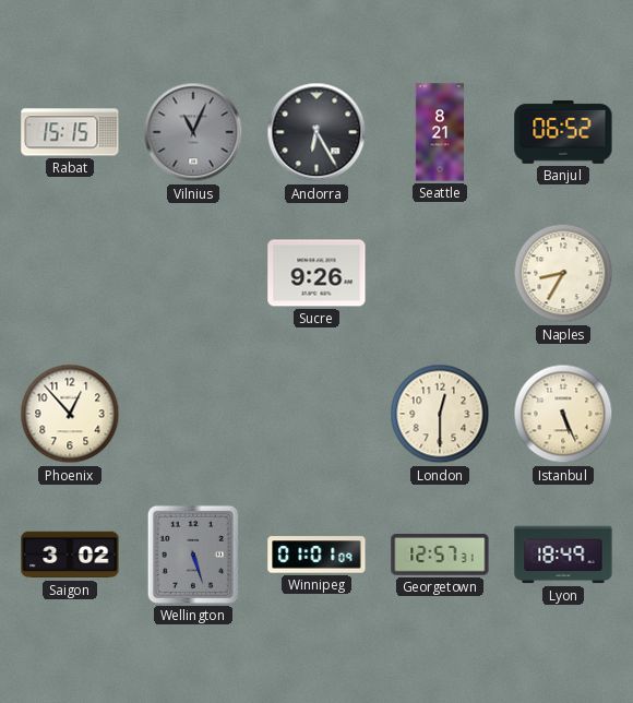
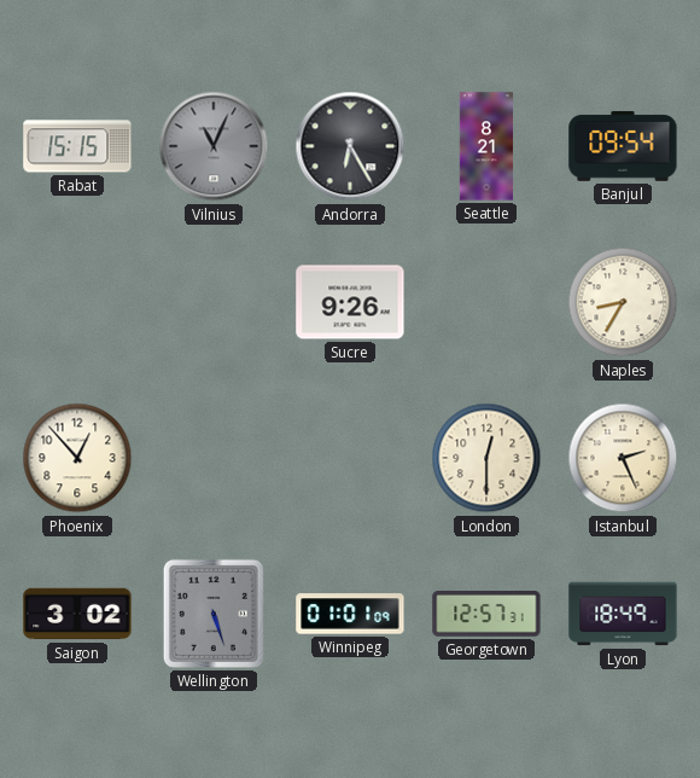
Banjul: 06:52 -> 09:54 (623, 146)
Istanbul: 5:26 -> 2:26 (623, 458)
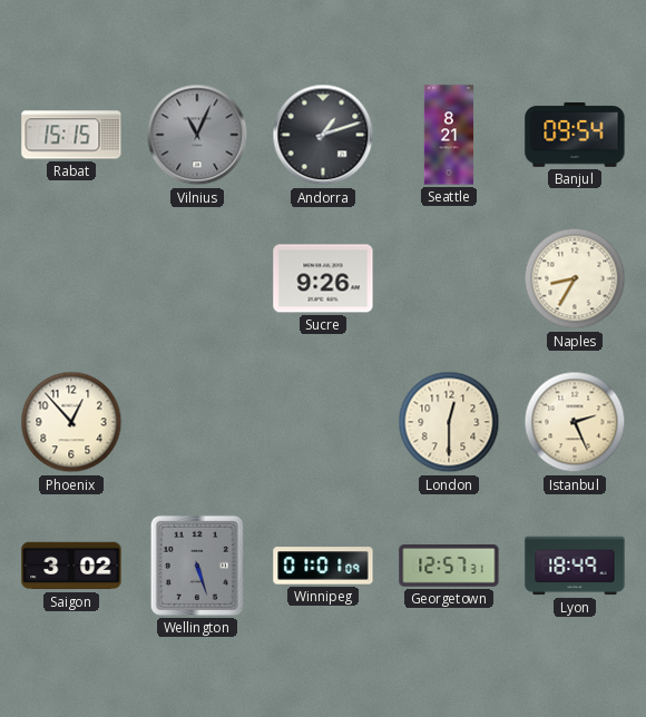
Andorra: 6:25 -> 1:12 (323, 135)
